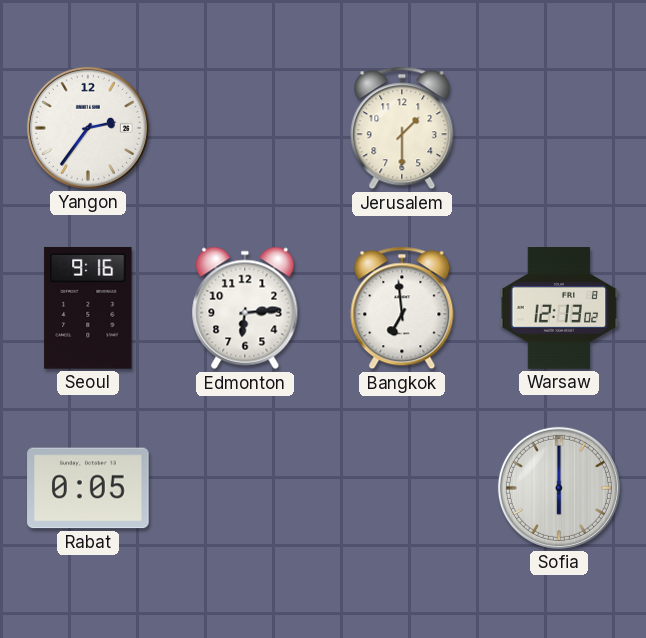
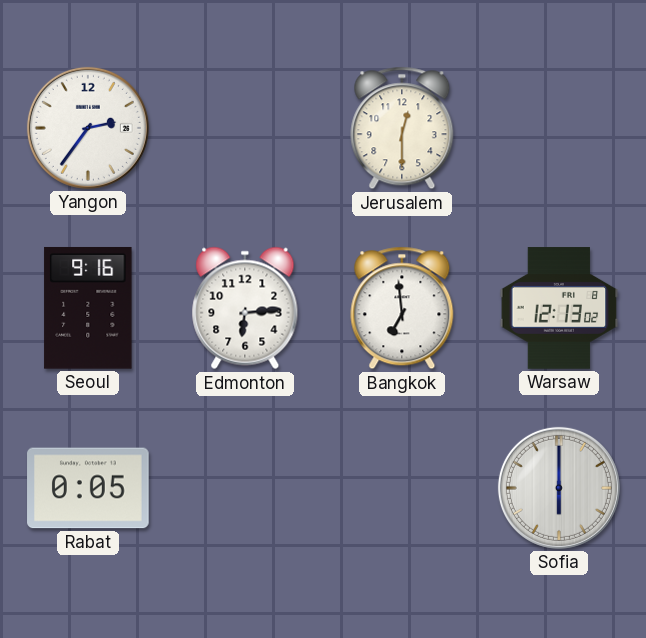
Jerusalem: 1:30 -> 12:30 (402, 128)
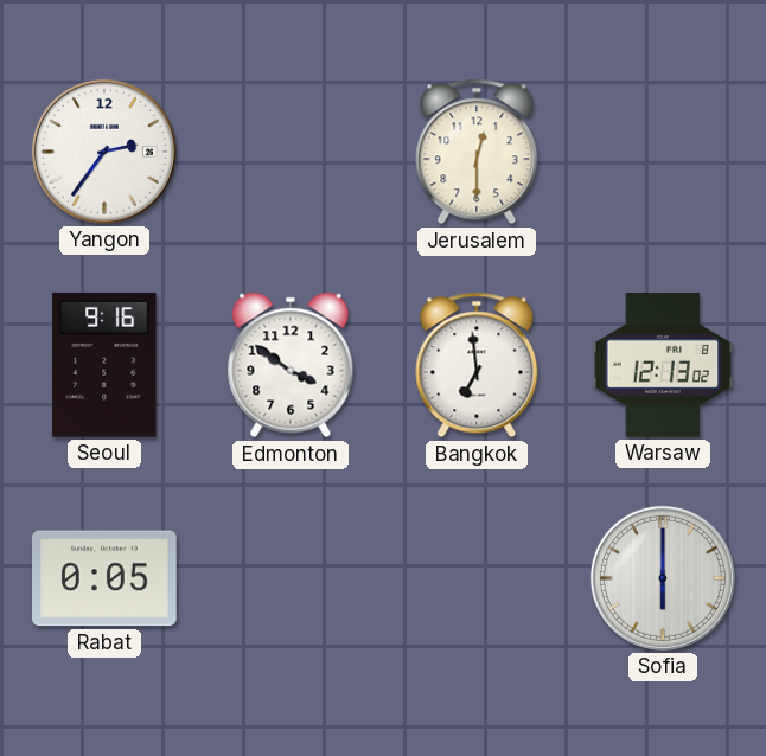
Edmonton: 6:14 -> 3:51 (291, 365)
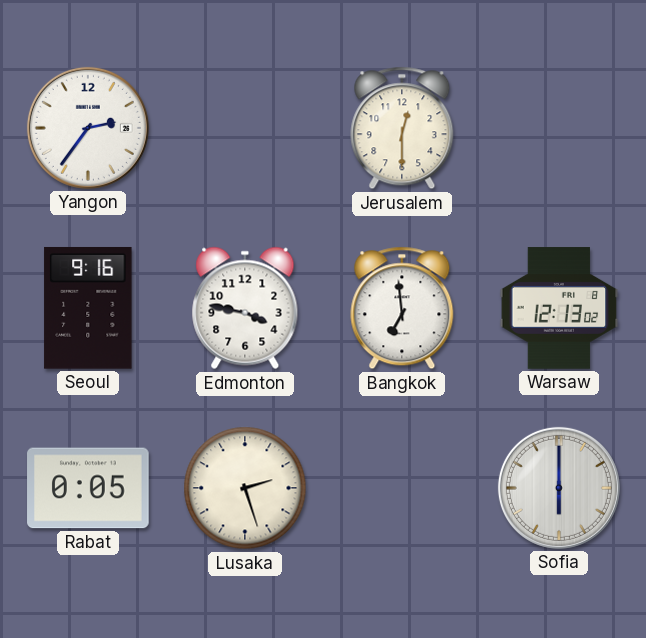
Edmonton: 3:51 -> 3:47 (245, 308)
Lusaka: none -> 2:27 (245, 488)
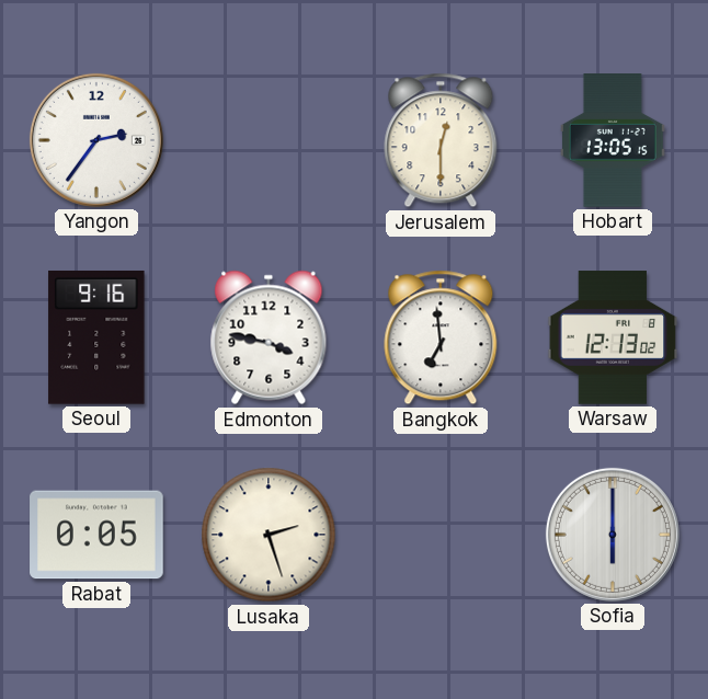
Hobart: none -> 13:05 (613, 140)
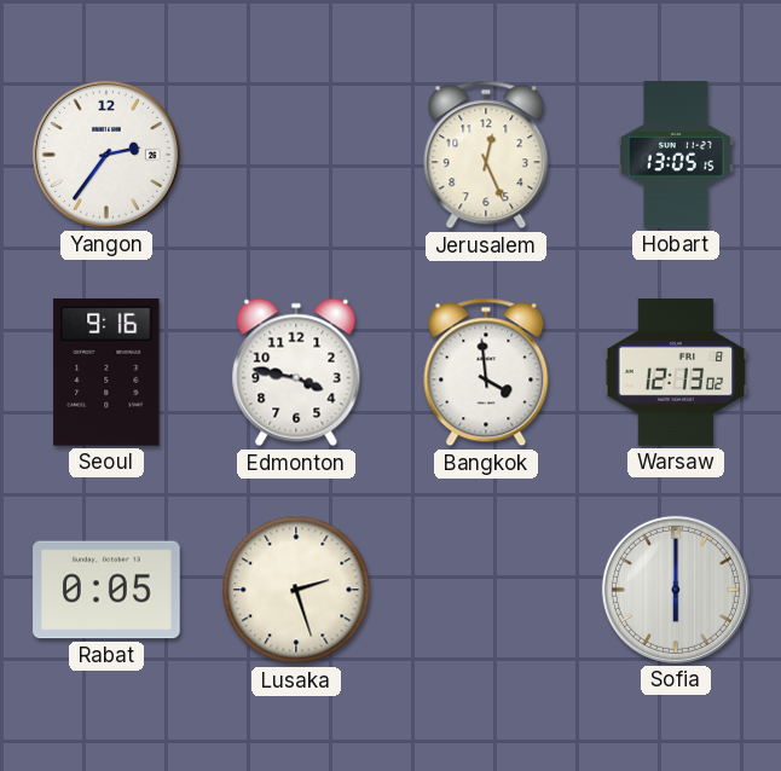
Jerusalem: 12:30 -> 12:26 (486, 155)
Bangkok: 6:59 -> 3:59 (486, 372)
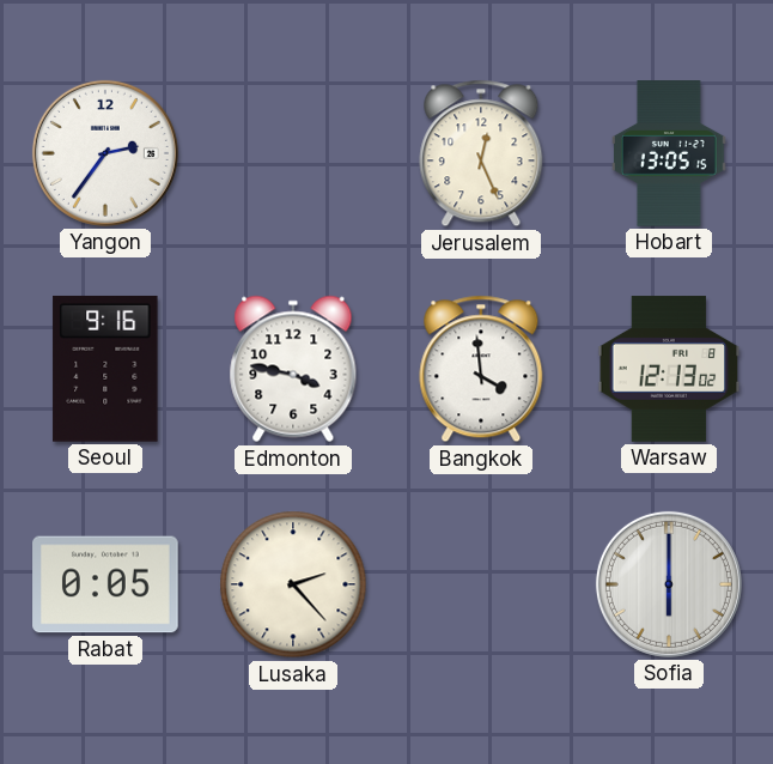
Lusaka: 2:27 -> 2:23 (293, 584)
